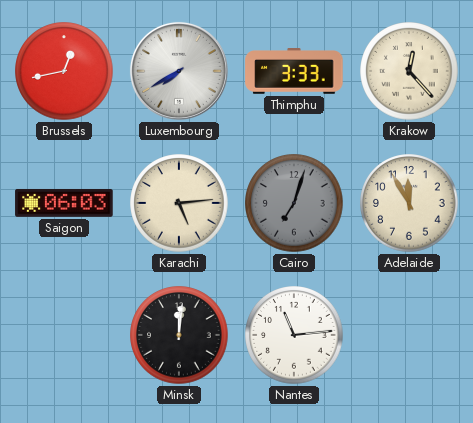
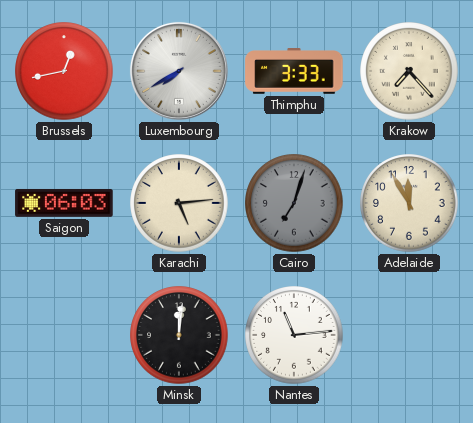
Krakow: 12:23 -> 7:23 (409, 71)
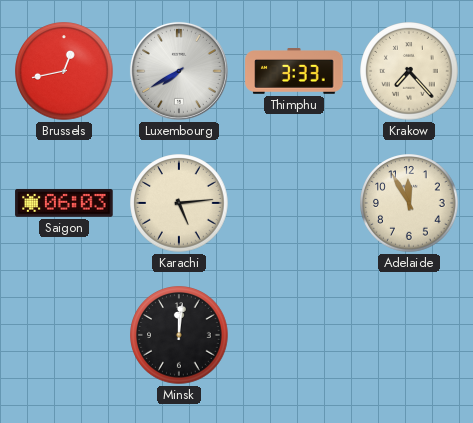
Cairo: 7:03 -> none (294, 203)
Nantes: 11:14 -> none (294, 335)
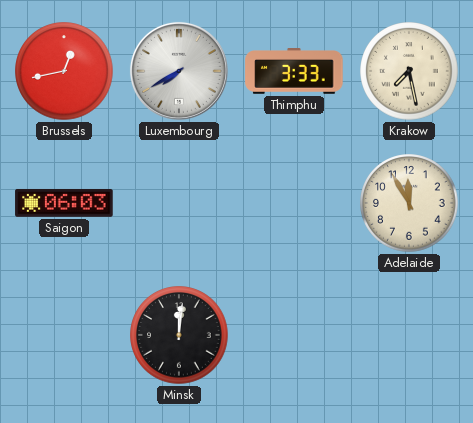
Krakow: 7:23 -> 7:28 (409, 71)
Karachi: 5:14 -> none (179, 203)
